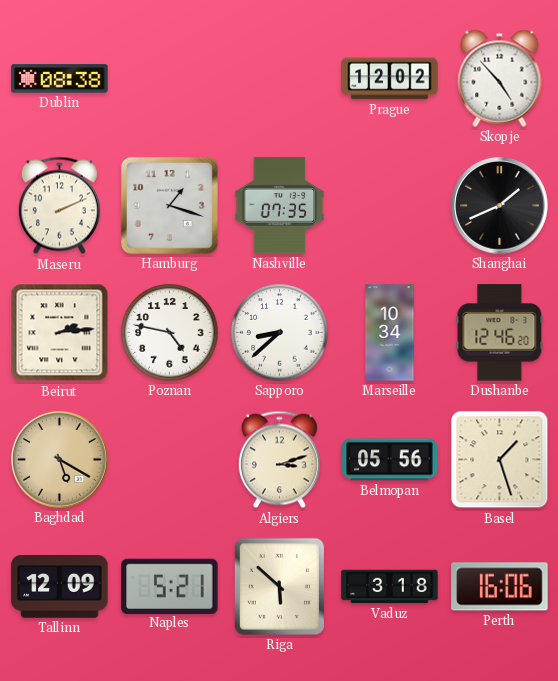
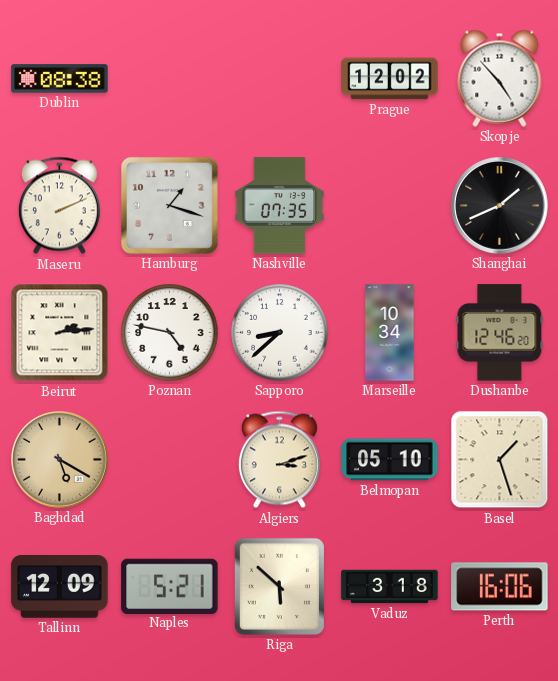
Belmopan: 05:56 -> 05:10 (390, 460)
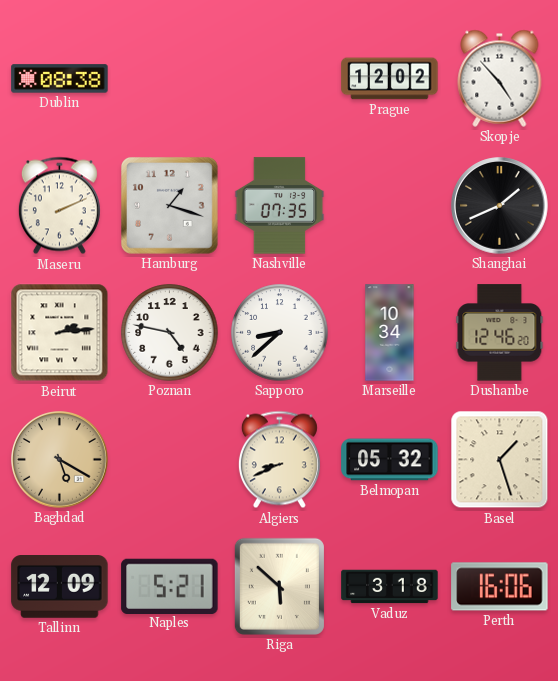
Algiers: 3:12 -> 8:41 (279, 460)
Belmopan: 05:10 -> 05:32 (390, 460)
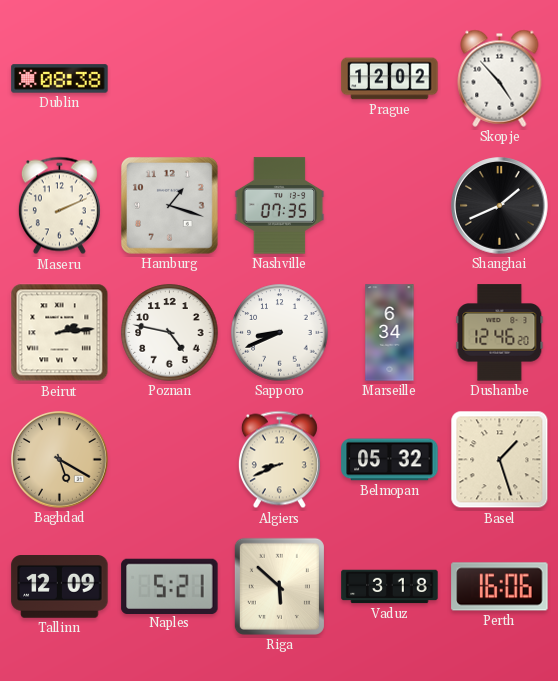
Sapporo: 8:38 -> 8:41 (280, 333)
Marseille: 10:34 -> 6:34 (390, 333)
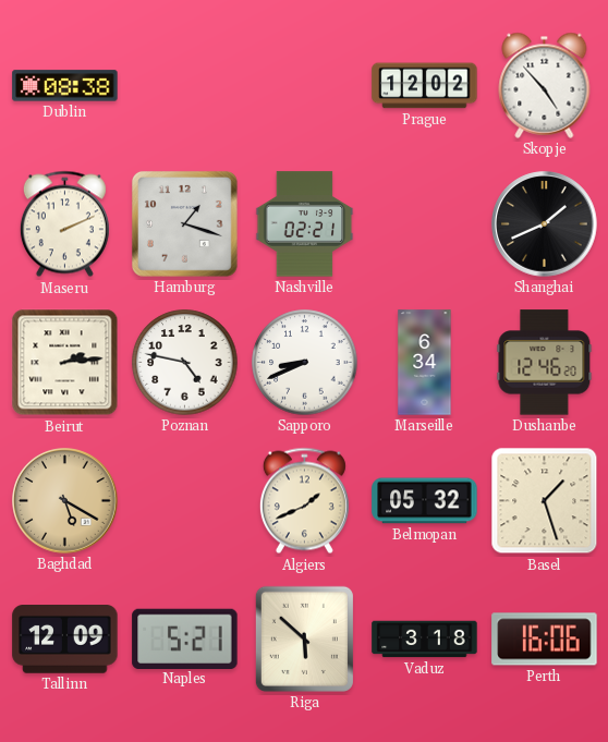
Nashville: 07:35 -> 02:21 (305, 224)
Algiers: 8:41 -> 1:41 (304, 501)
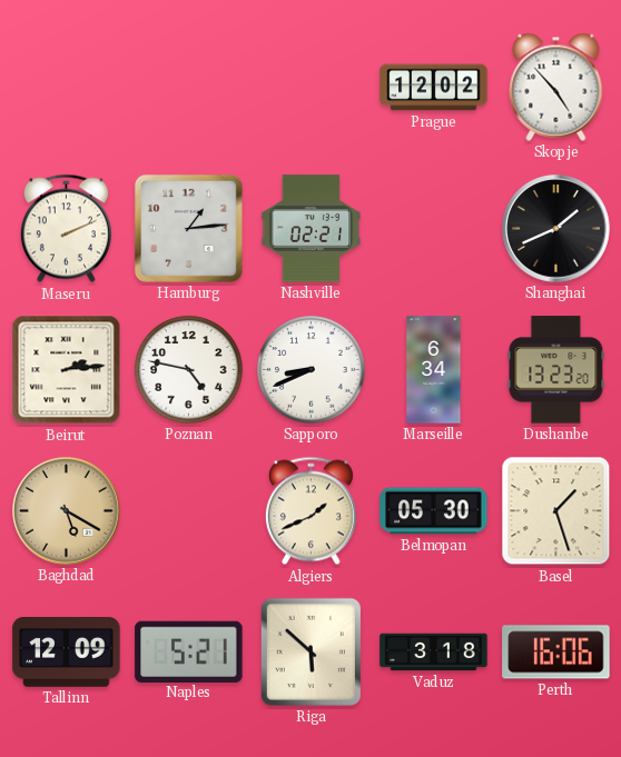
Dublin: 08:38 -> none (65, 86)
Hamburg: 1:18 -> 1:14 (188, 228)
Dushanbe: 12:46 -> 13:23 (556, 370)
Belmopan: 05:32 -> 05:30 (434, 511)
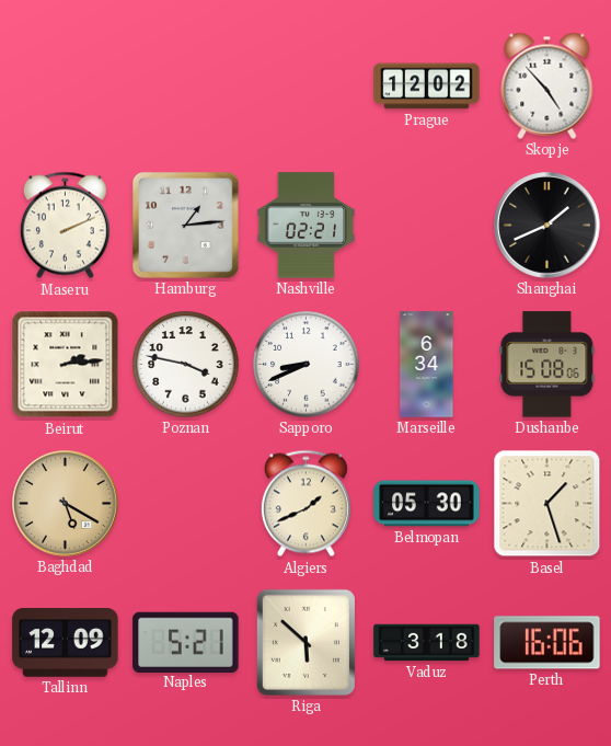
Poznan: 4:47 -> 3:47 (186, 365)
Dushanbe: 13:23 -> 15:08 (547, 365)
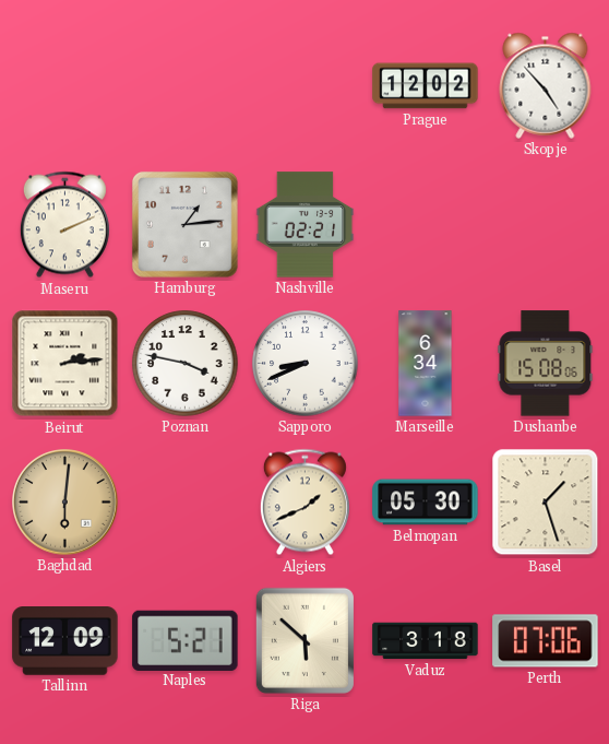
Shanghai: 1:41 -> none (547, 226)
Baghdad: 5:20 -> 6:01 (65, 503)
Perth: 16:06 -> 07:06 (546, 641)
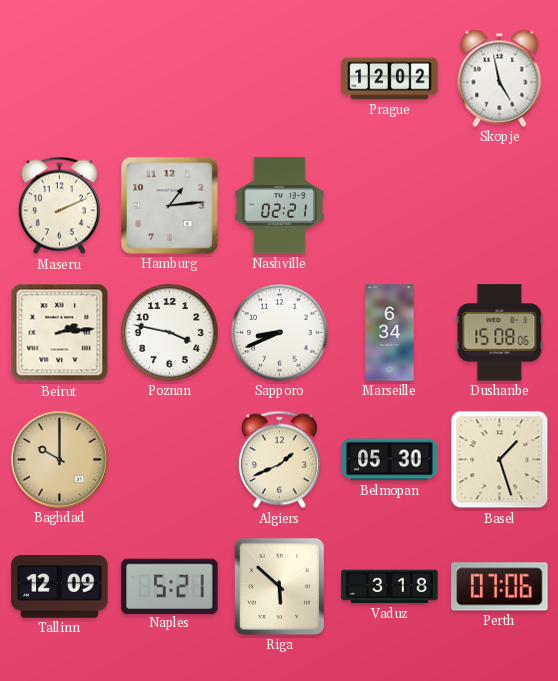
Skopje: 4:53 -> 4:58 (500, 78)
Baghdad: 6:01 -> 10:00 (60, 460)
